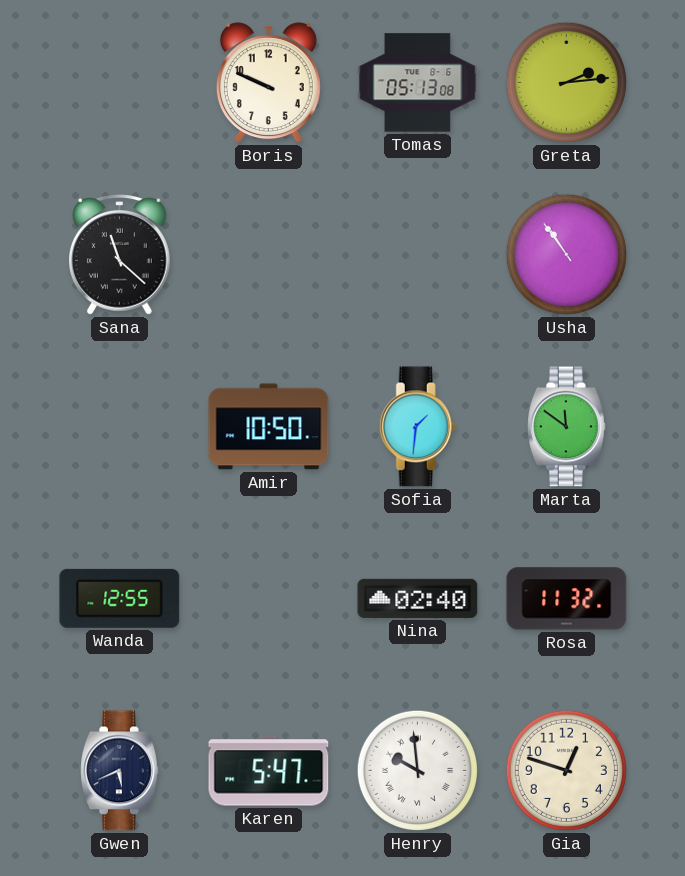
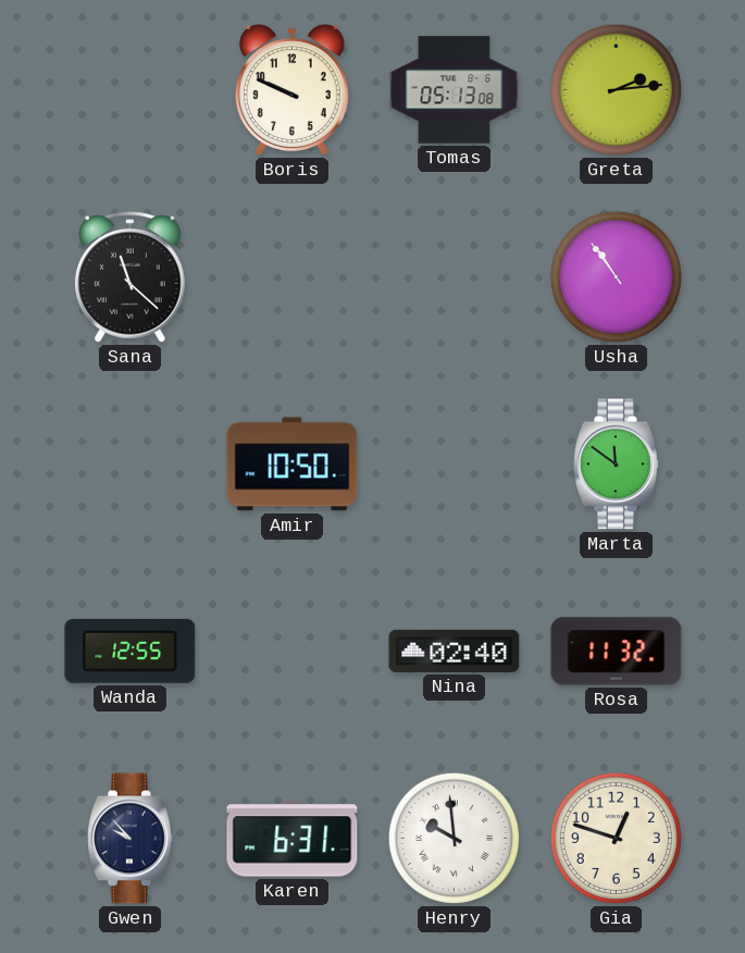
Sofia: 1:31 -> none (417, 427)
Gwen: 5:41 -> 9:53 (131, 839)
Karen: 5:47 -> 6:31 (293, 839)
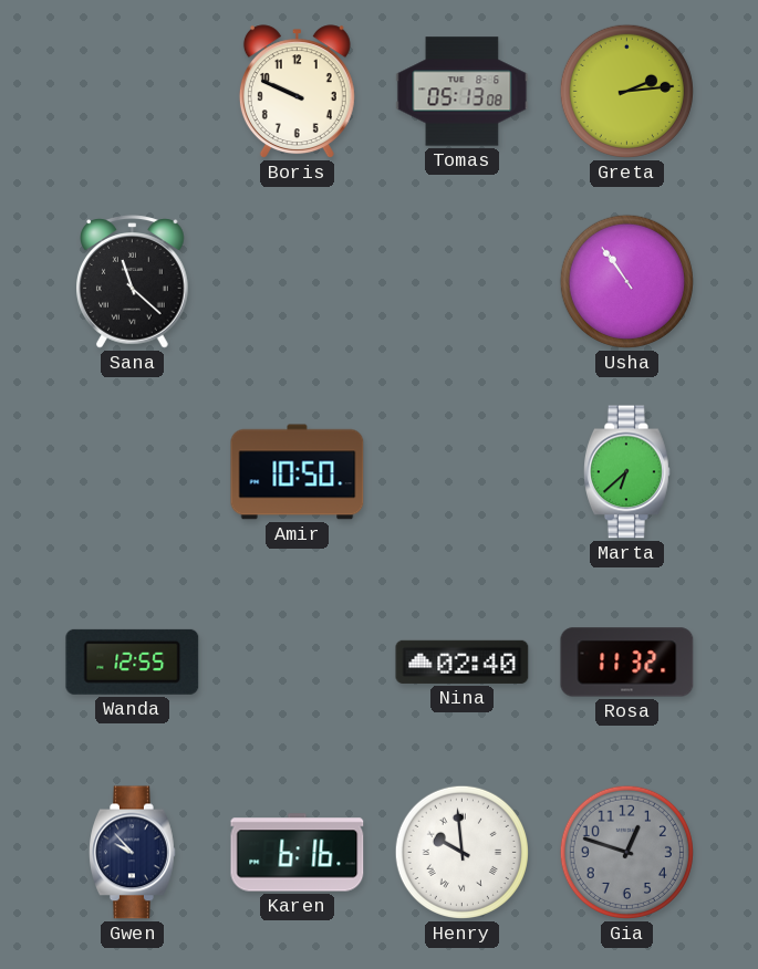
Marta: 11:51 -> 6:38 (627, 472)
Karen: 6:31 -> 6:16 (298, 853)
Gia dial: cream -> grey (626, 852)
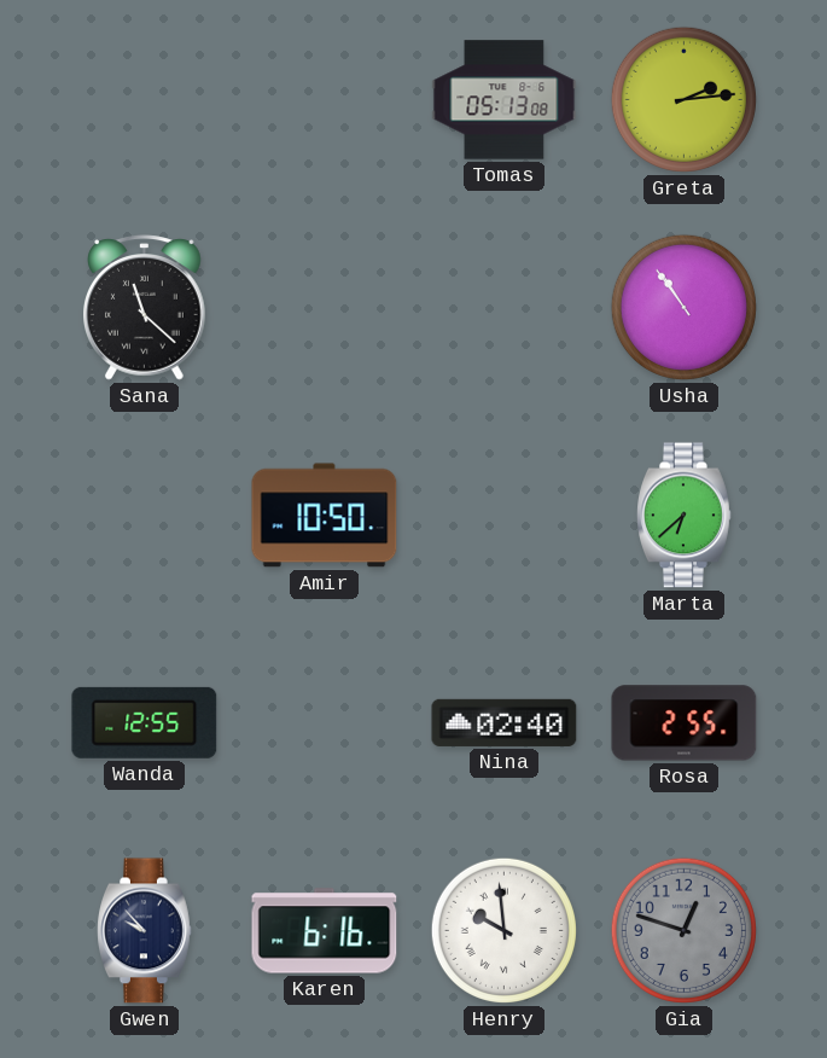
Boris: 9:49 -> none (297, 92)
Rosa: 11:32 -> 2:55 (685, 723)
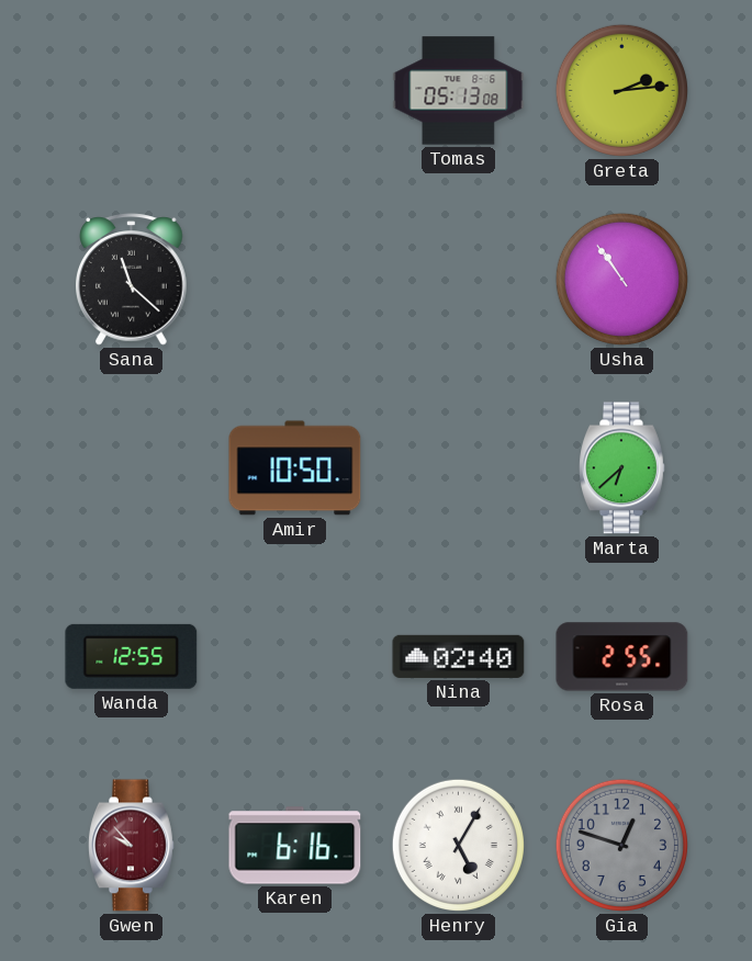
Gwen dial: navy -> burgundy (132, 846)
Henry: 9:59 -> 5:05 (458, 845)
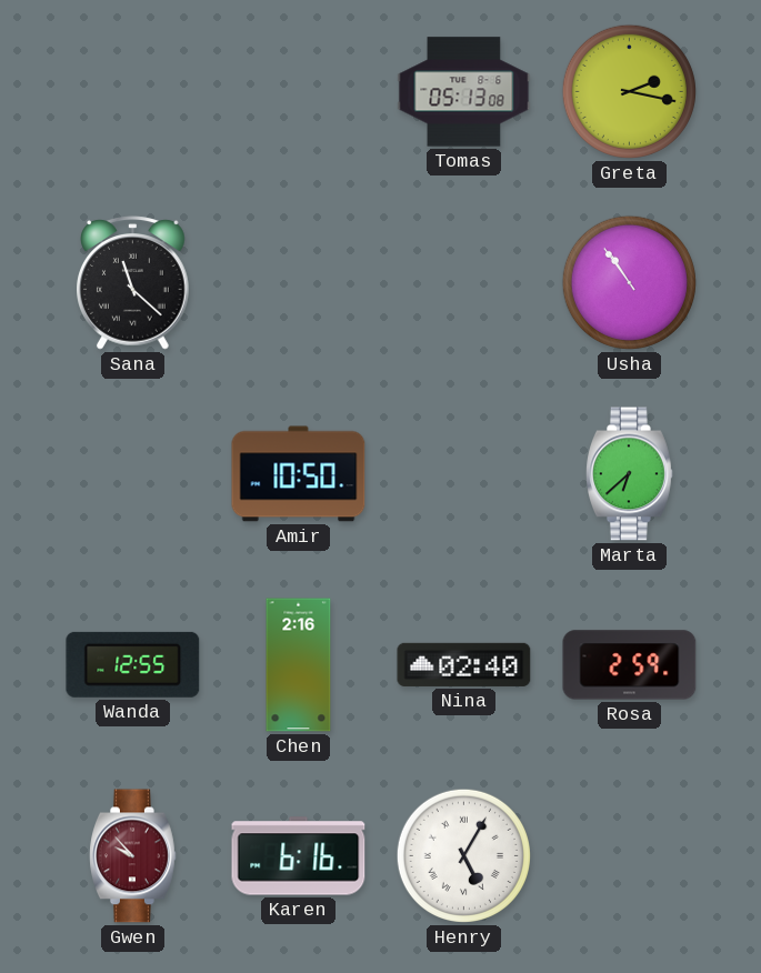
Greta: 2:14 -> 2:17 (629, 91)
Chen: none -> 2:16 (299, 665)
Rosa: 2:55 -> 2:59 (630, 665)
Gia: 12:48 -> none (621, 845)
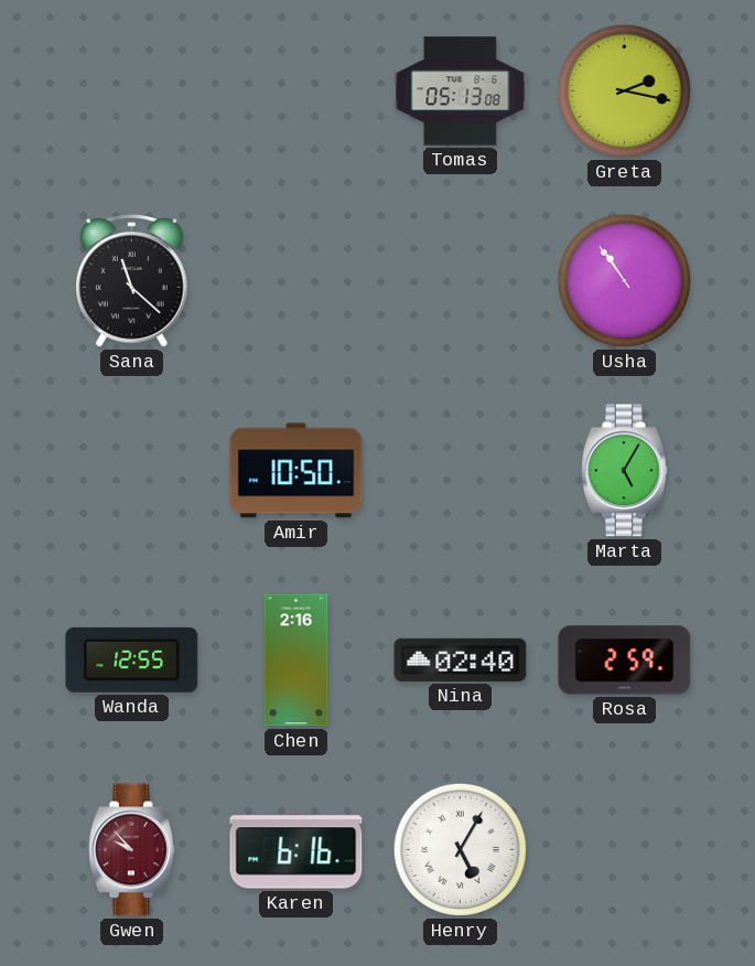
Marta: 6:38 -> 5:05 (625, 471)
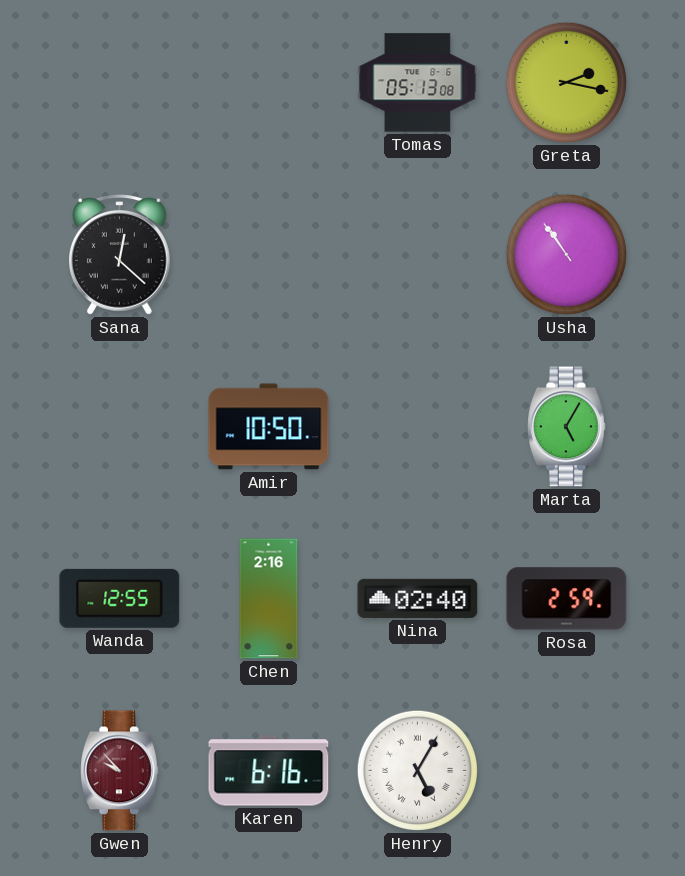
Sana: 11:22 -> 12:22 (120, 255)
